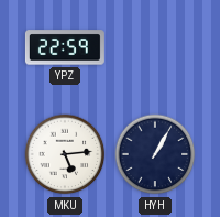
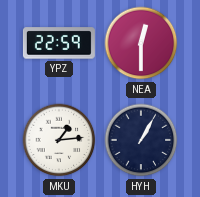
NEA: none -> 12:30 (141, 43)
MKU: 5:14 -> 1:14 (59, 140)
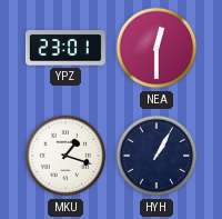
YPZ: 22:59 -> 23:01 (65, 48)
MKU: 1:14 -> 1:18 (65, 156)
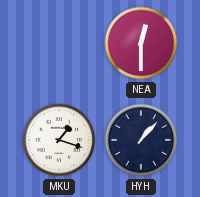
YPZ: 23:01 -> none (65, 48)
HYH: 1:05 -> 1:07 (141, 140)
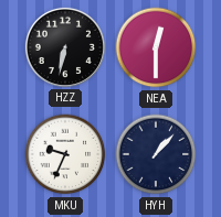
HZZ: none -> 6:32 (65, 47)
MKU: 1:18 -> 9:34 (65, 154)
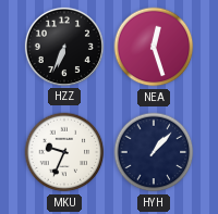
HZZ: 6:32 -> 6:34 (64, 47)
NEA: 12:30 -> 12:27 (154, 47)
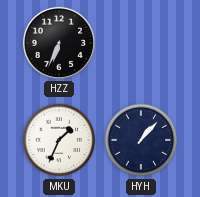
NEA: 12:27 -> none (154, 47)
MKU: 9:34 -> 1:34 (59, 140)
